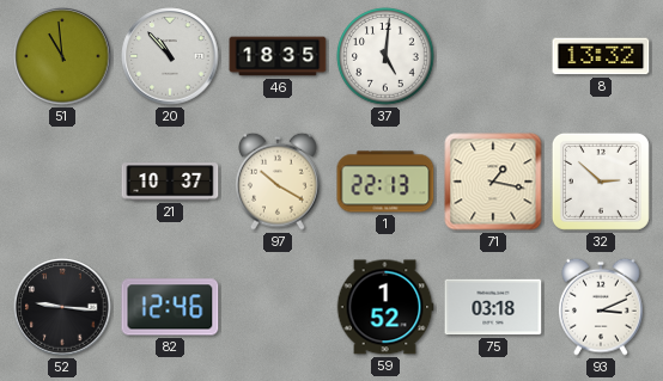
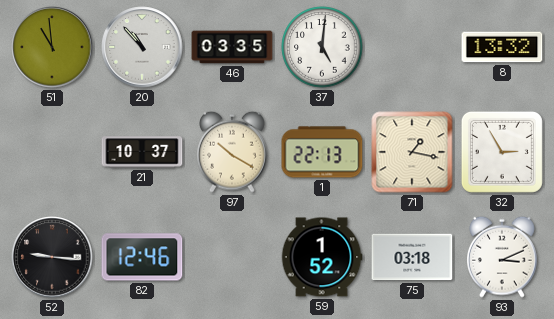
46: 18:35 -> 03:35 (232, 47)
32: 2:52 -> 2:55 (502, 152)
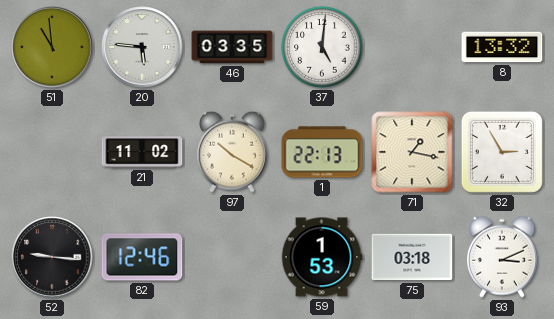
20: 10:53 -> 5:46 (142, 47)
21: 10:37 -> 11:02 (142, 152)
59: 1:52 -> 1:53 (322, 257)
